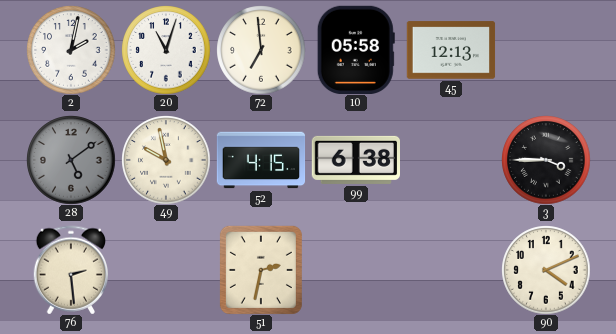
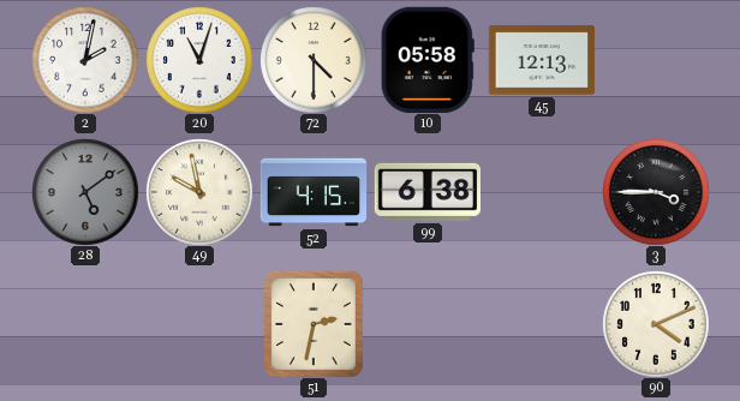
72: 6:59 -> 4:30 (314, 60)
76: 2:29 -> none (70, 270)
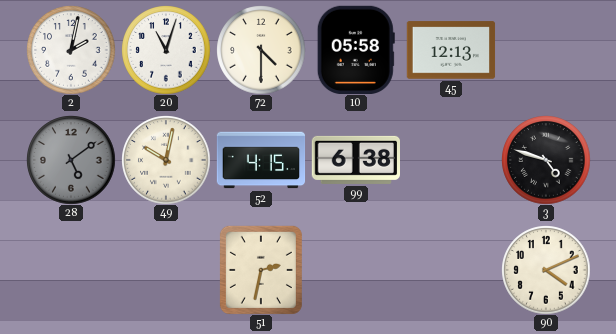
49: 9:58 -> 10:02 (166, 160)
3: 3:45 -> 4:48 (546, 160)
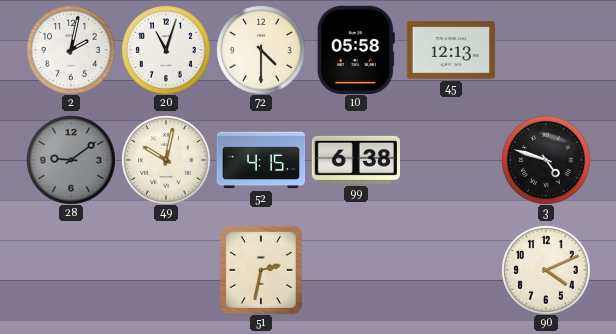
28: 5:09 -> 9:09 (71, 160)
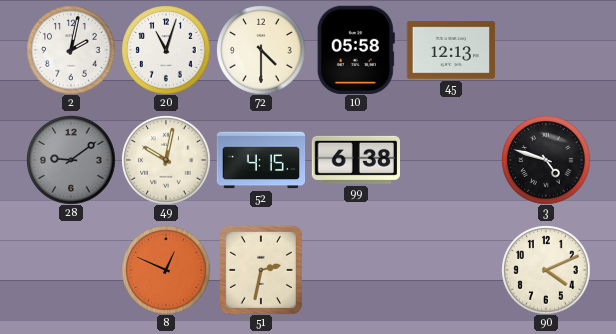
8: none -> 12:49 (166, 270)
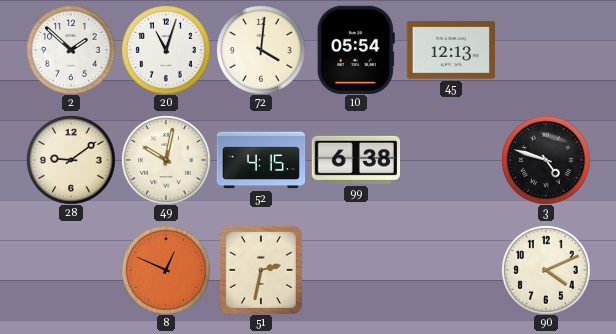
2: 2:02 -> 1:52 (71, 50)
72: 4:30 -> 4:01 (261, 50)
10: 05:58 -> 05:54 (356, 49)
28 dial: grey -> cream (71, 160)
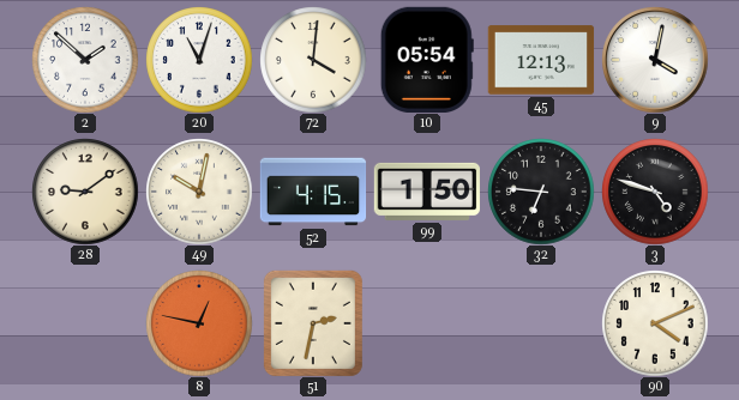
9: none -> 4:02 (655, 60)
99: 6:38 -> 1:50 (426, 192)
32: none -> 6:46 (541, 192)
8: 12:49 -> 12:47 (199, 323)
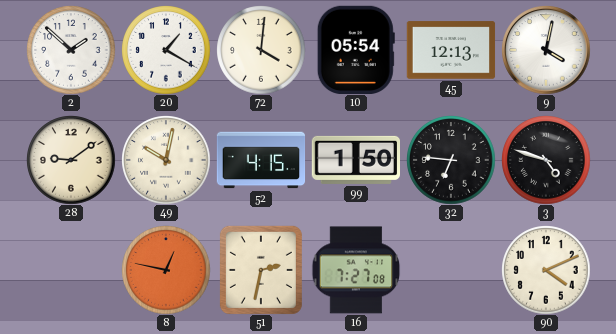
20: 11:03 -> 1:20 (166, 50)
16: none -> 7:27 (356, 270)
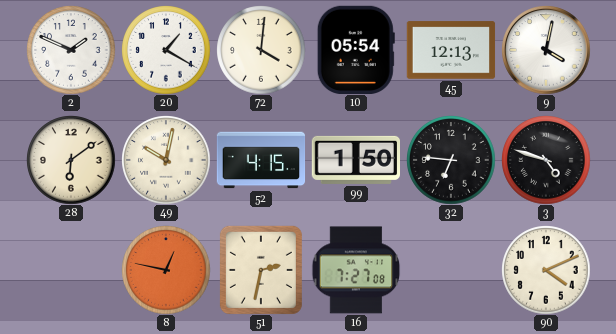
2: 1:52 -> 1:49 (71, 50)
28: 9:09 -> 6:09 (71, 160)
